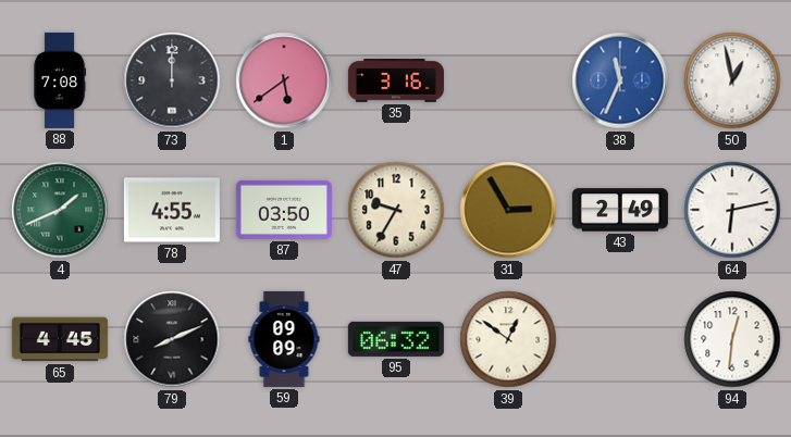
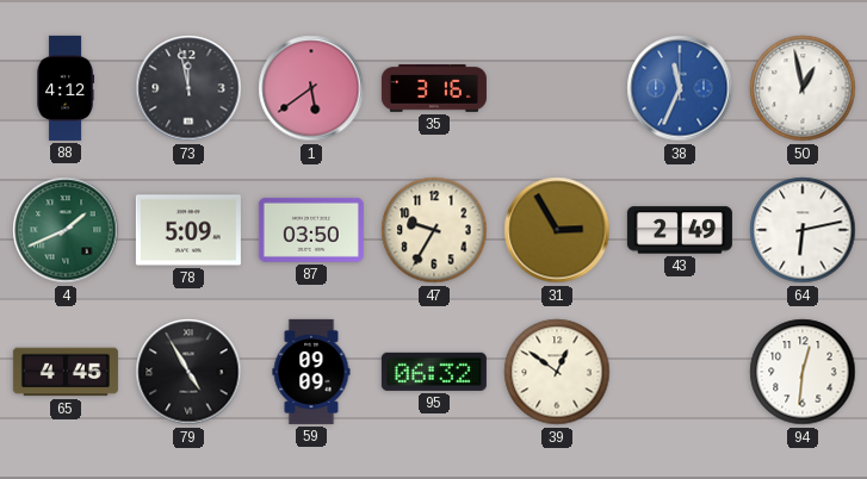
88: 7:08 -> 4:12 (66, 88)
73: 12:00 -> 11:58 (188, 88)
78: 4:55 -> 5:09 (188, 230)
79: 8:11 -> 4:55 (188, 372)
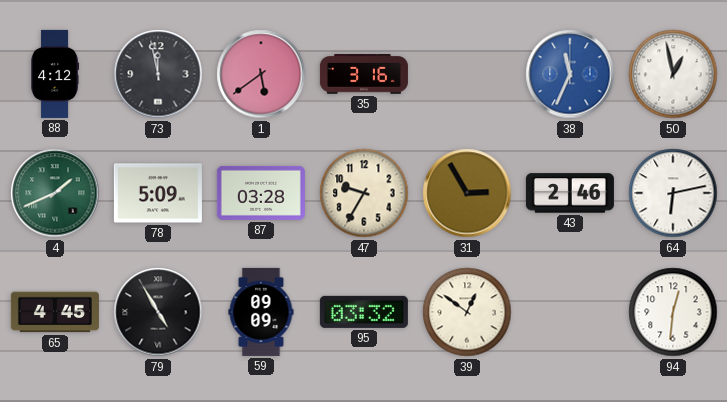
87: 03:50 -> 03:28 (261, 193)
43: 2:49 -> 2:46 (570, 193)
95: 06:32 -> 03:32 (364, 312)
